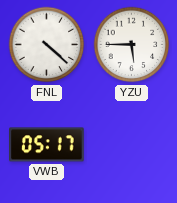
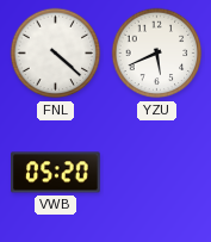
YZU: 5:45 -> 5:41 (157, 54)
VWB: 05:17 -> 05:20 (56, 173)
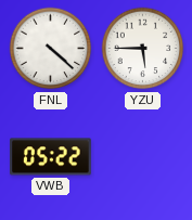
YZU: 5:41 -> 5:45 (143, 49)
VWB: 05:20 -> 05:22 (51, 157)
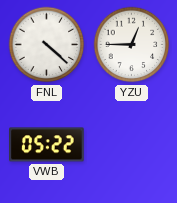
YZU: 5:45 -> 12:45 (132, 45)
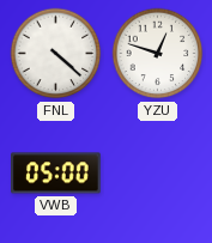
YZU: 12:45 -> 12:48 (158, 54)
VWB: 05:22 -> 05:00 (56, 174)
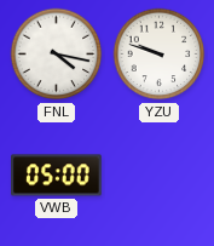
FNL: 4:22 -> 4:17 (57, 55)
YZU: 12:48 -> 9:48 (160, 55)
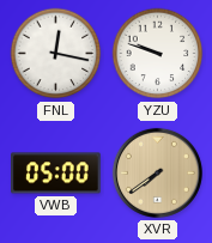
FNL: 4:17 -> 12:17 (56, 54)
XVR: none -> 7:39 (157, 172)
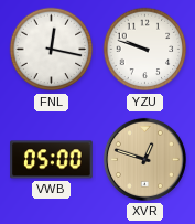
XVR: 7:39 -> 12:48 (144, 159)
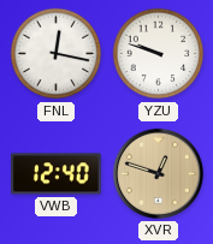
VWB: 05:00 -> 12:40 (57, 174)
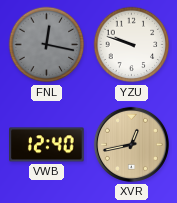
FNL dial: white -> grey (47, 45)
XVR: 12:48 -> 12:43 (131, 144)
